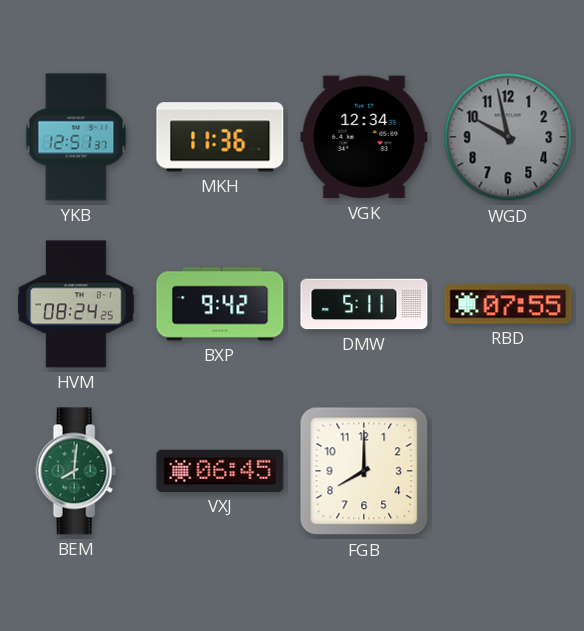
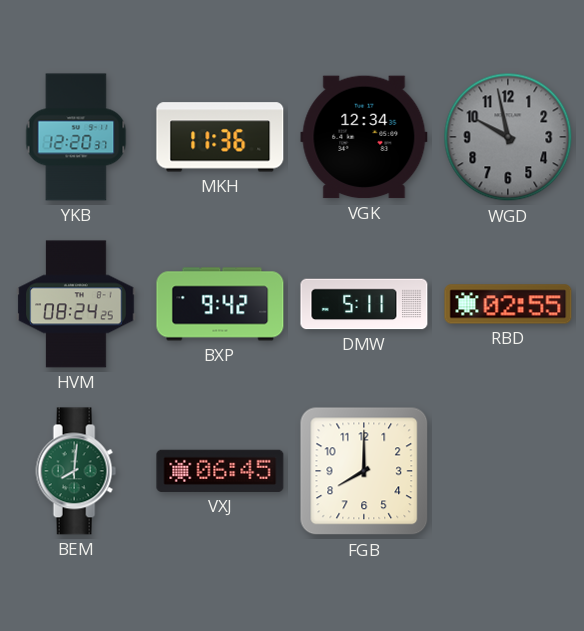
YKB: 12:51 -> 12:20 (76, 137)
RBD: 07:55 -> 02:55 (508, 304)
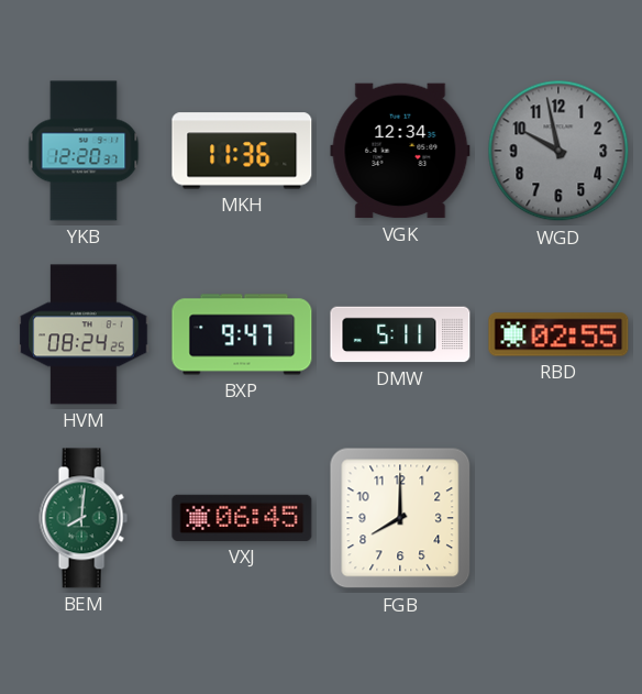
BXP: 9:42 -> 9:47 (242, 334)
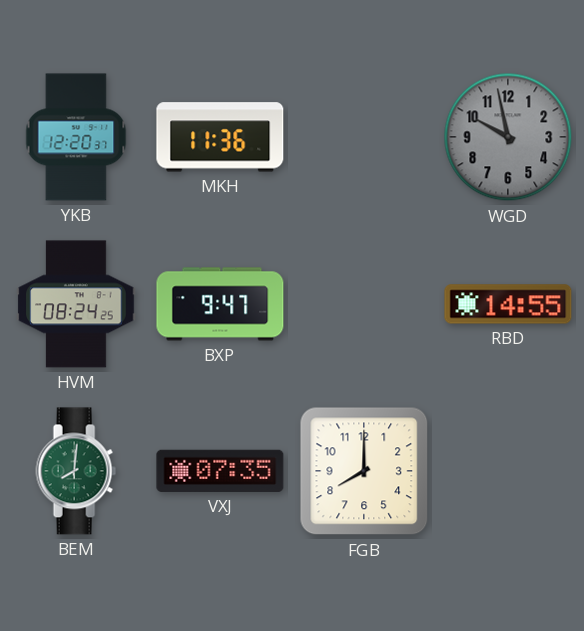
VGK: 12:34 -> none (400, 151)
DMW: 5:11 -> none (400, 334)
RBD: 02:55 -> 14:55 (508, 304)
VXJ: 06:45 -> 07:35 (220, 471)
